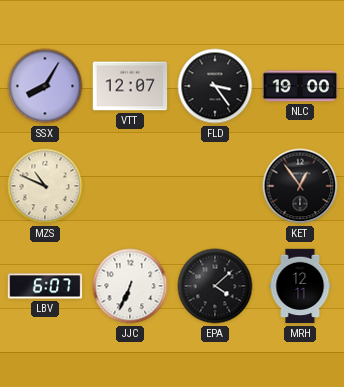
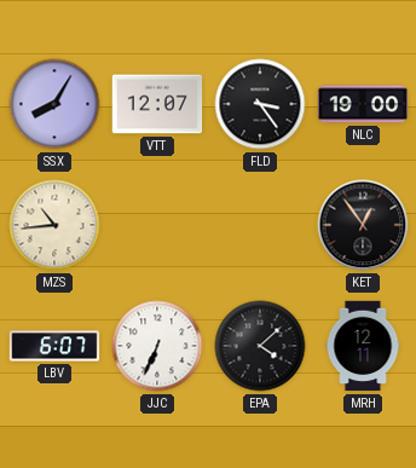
MZS: 10:49 -> 10:44 (54, 225)
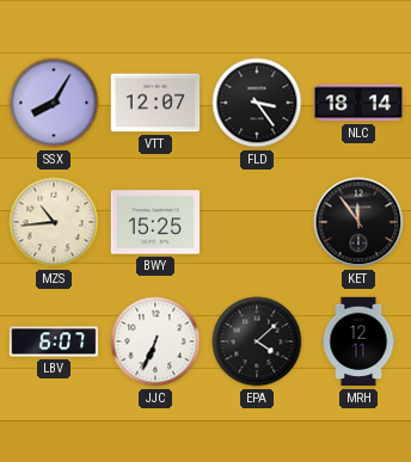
NLC: 19:00 -> 18:14 (358, 103)
BWY: none -> 15:25 (155, 222)
KET: 12:54 -> 11:54 (358, 222)
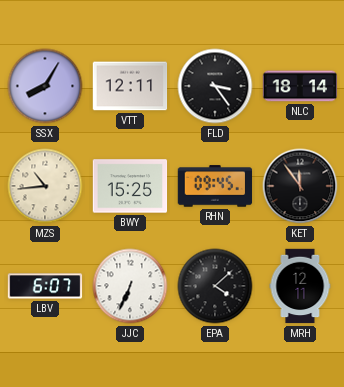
VTT: 12:07 -> 12:11 (130, 86)
RHN: none -> 09:45 (215, 186)
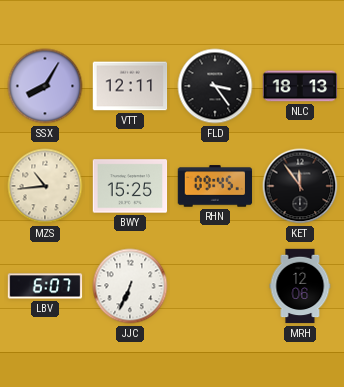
NLC: 18:14 -> 18:13 (300, 86)
EPA: 4:08 -> none (215, 286)
MRH: 12:11 -> 12:06 (300, 286)
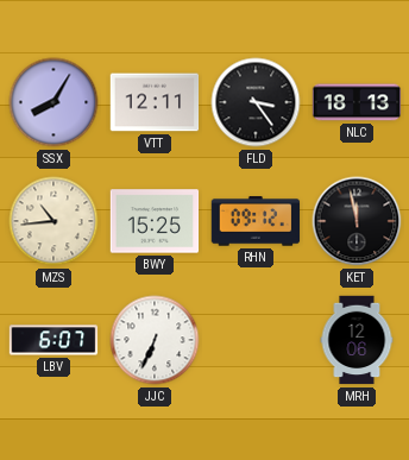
RHN: 09:45 -> 09:12 (256, 221)
KET: 11:54 -> 11:58 (357, 221)
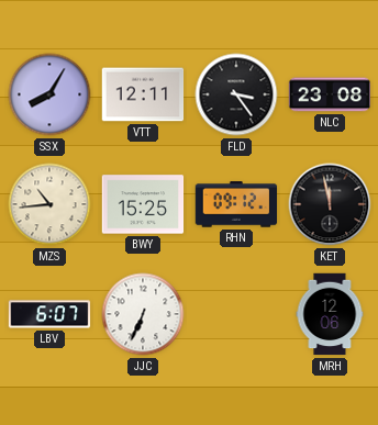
NLC: 18:13 -> 23:08 (330, 94)
